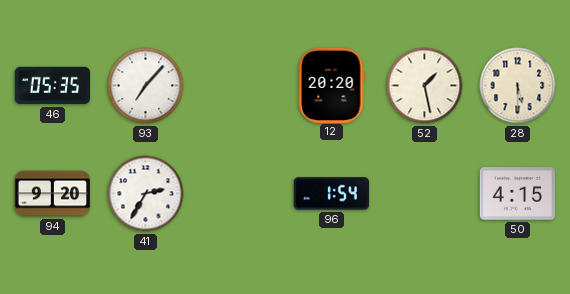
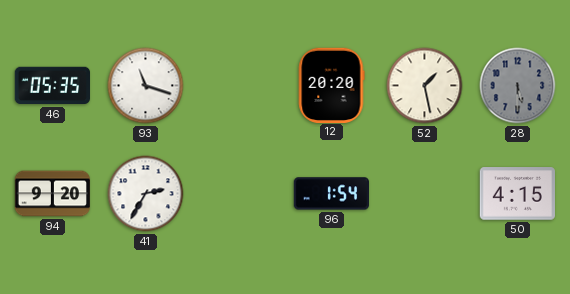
93: 7:07 -> 11:18 (146, 86)
28 dial: cream -> grey (518, 86)
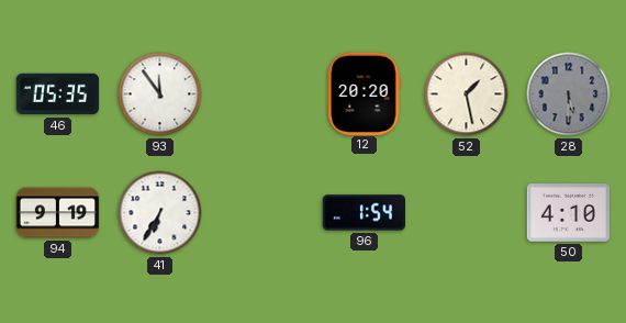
93: 11:18 -> 11:54 (160, 94)
94: 9:20 -> 9:19 (58, 213)
41: 2:35 -> 6:35 (160, 213)
50: 4:15 -> 4:10 (568, 213)
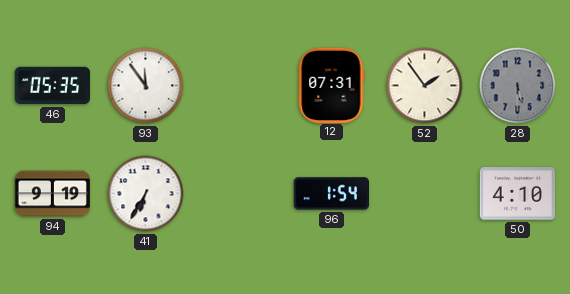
12: 20:20 -> 07:31 (332, 85)
52: 1:28 -> 1:54 (425, 86)
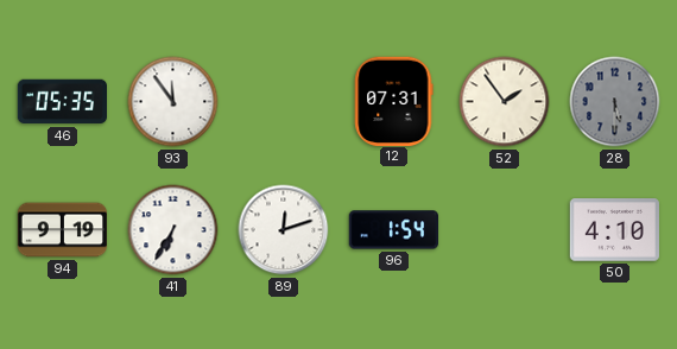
89: none -> 12:12 (284, 230)
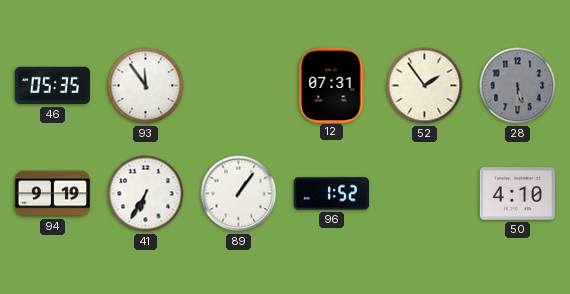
89: 12:12 -> 1:06 (239, 194)
96: 1:54 -> 1:52 (331, 194)
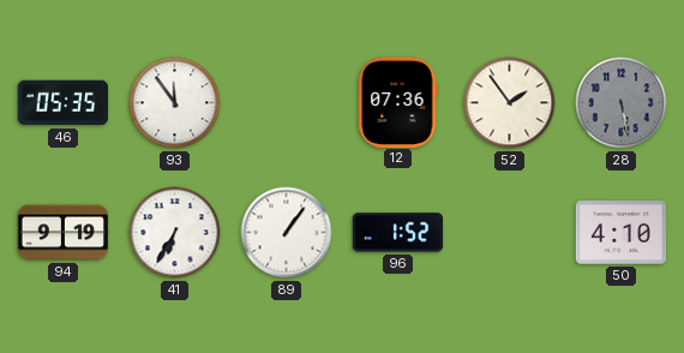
12: 07:31 -> 07:36 (398, 102)
28: 5:30 -> 5:28 (622, 103)
